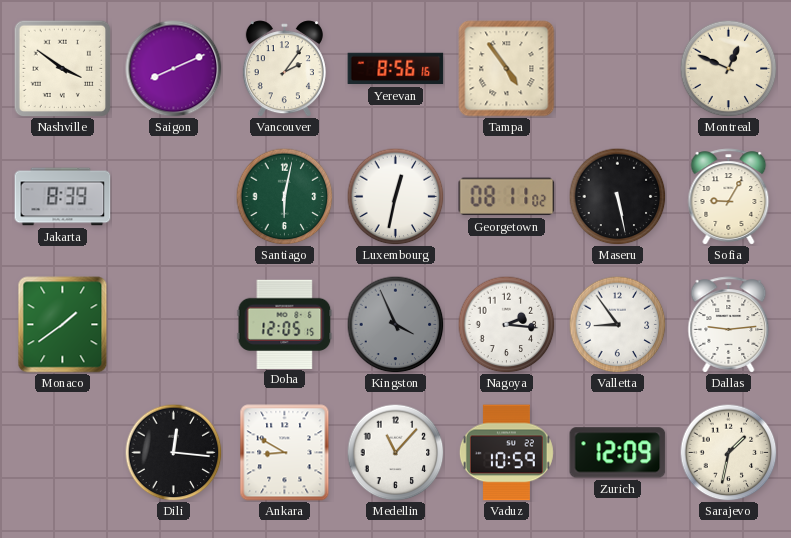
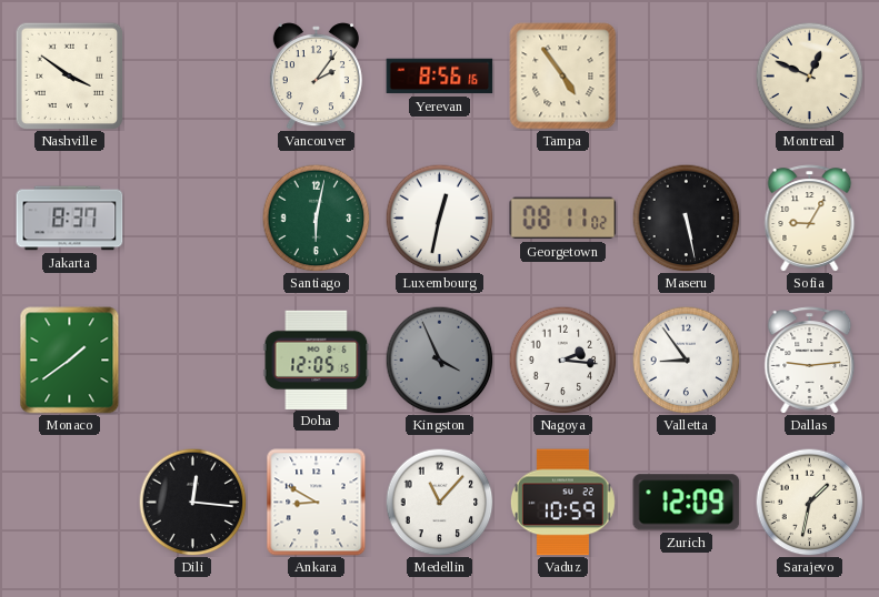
Saigon: 8:11 -> none (174, 69)
Jakarta: 8:39 -> 8:37 (70, 219)
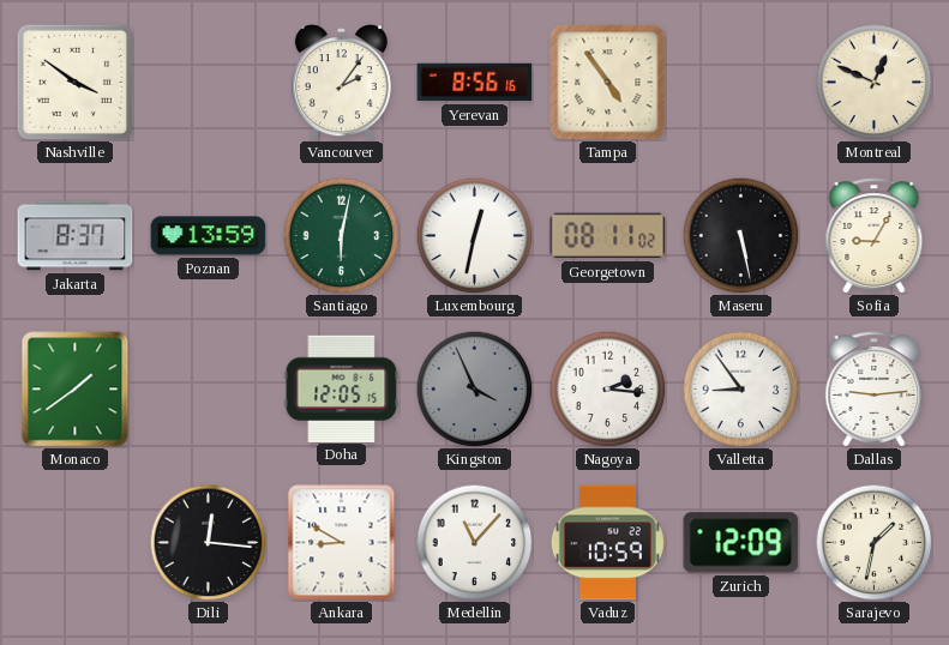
Poznan: none -> 13:59 (209, 236)
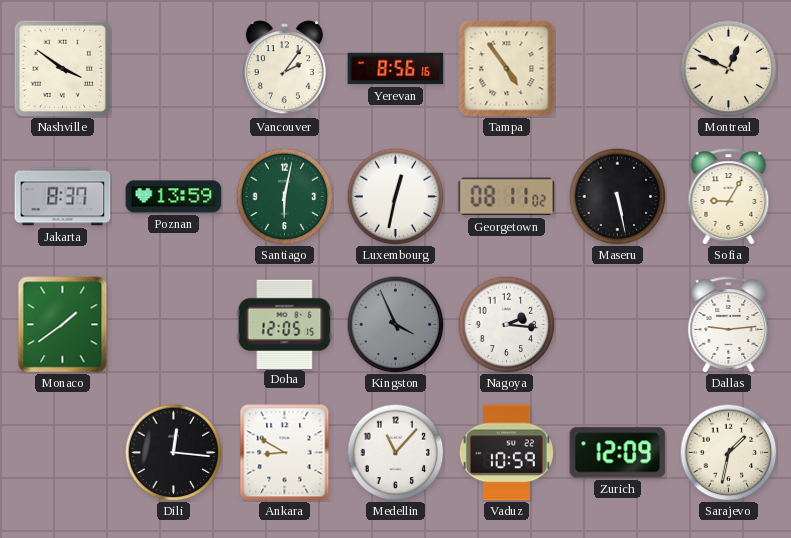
Valletta: 8:54 -> none (740, 388)
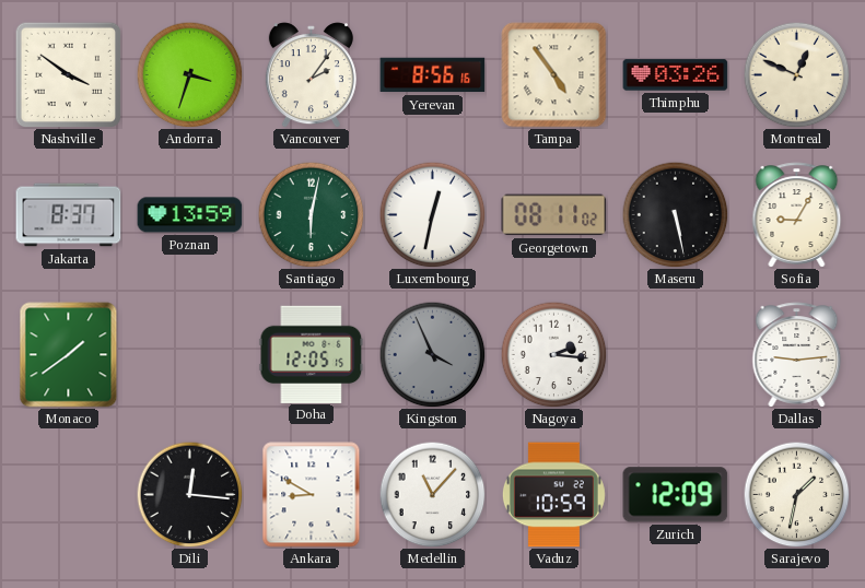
Andorra: none -> 3:33 (189, 74)
Thimphu: none -> 03:26 (676, 75)
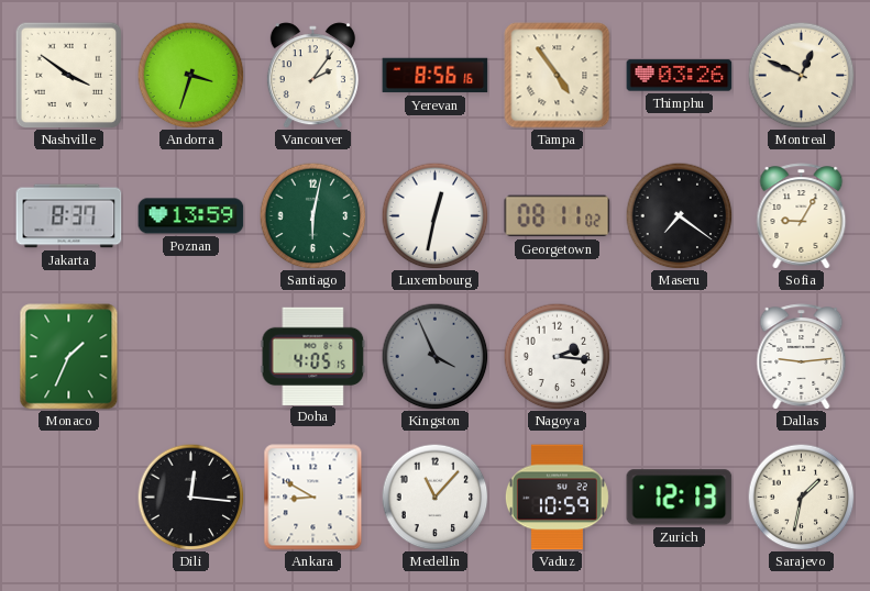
Maseru: 5:28 -> 7:21 (679, 215)
Monaco: 1:39 -> 1:34 (69, 357)
Doha: 12:05 -> 4:05 (313, 356)
Zurich: 12:09 -> 12:13 (680, 498)
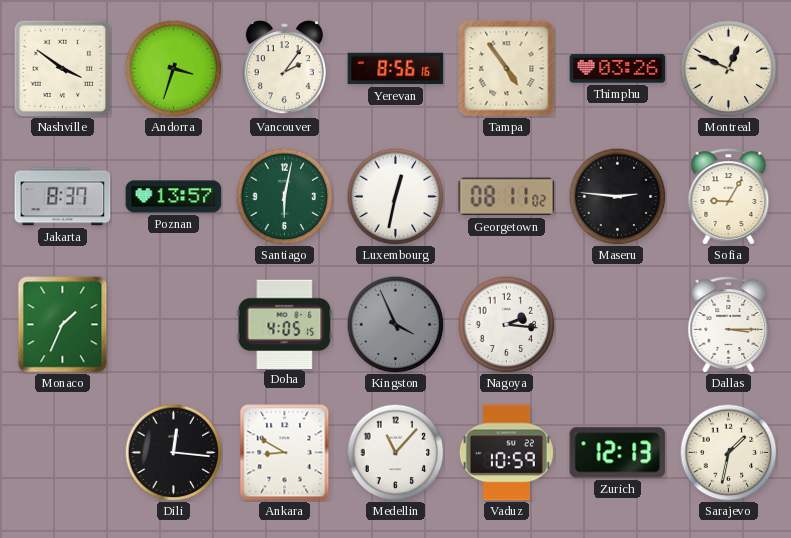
Poznan: 13:59 -> 13:57 (174, 197)
Maseru: 7:21 -> 2:46 (617, 196)
Dallas: 9:14 -> 3:15 (729, 325)
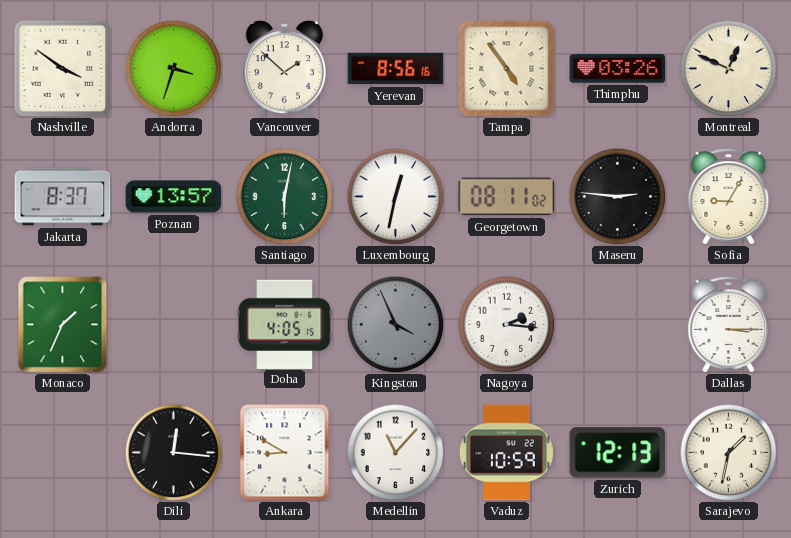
Vancouver: 2:06 -> 1:52 (284, 69)
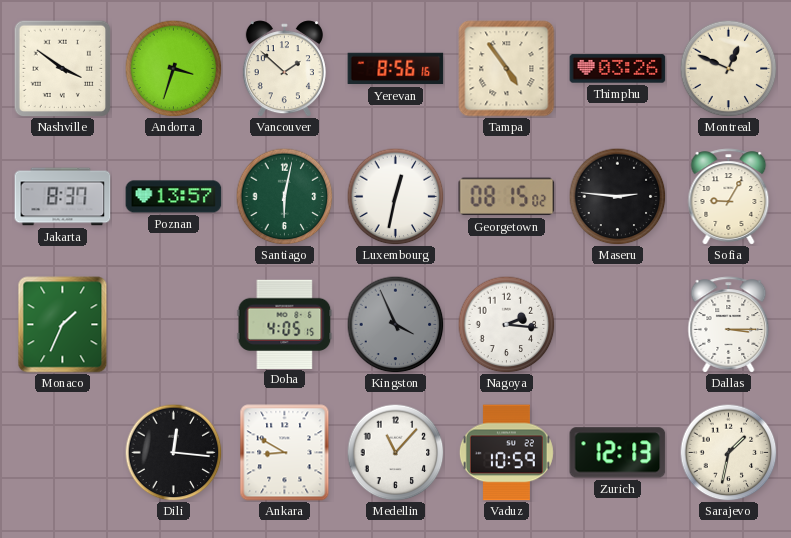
Georgetown: 08:11 -> 08:15 (507, 197)
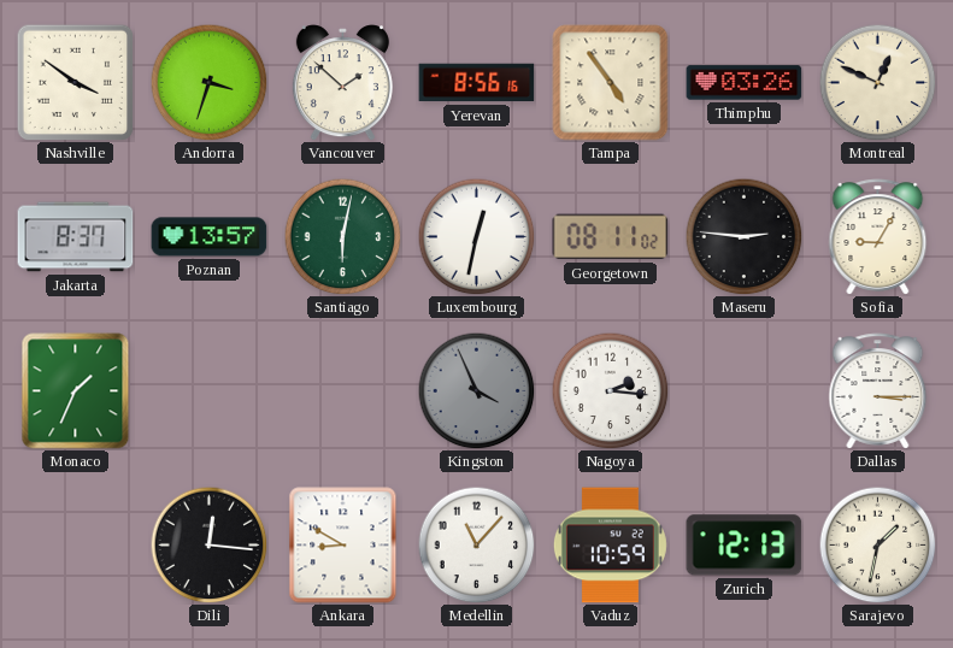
Georgetown: 08:15 -> 08:11 (611, 237)
Doha: 4:05 -> none (285, 324)
